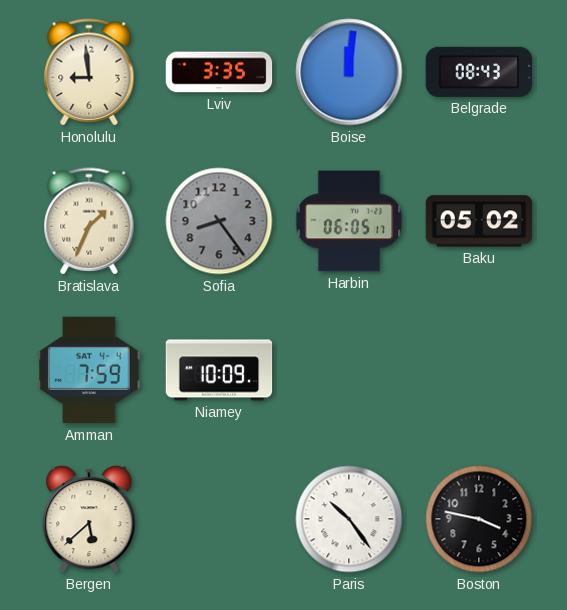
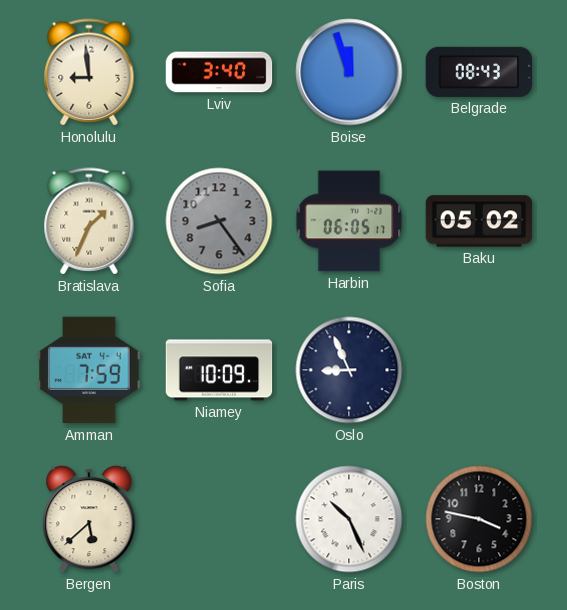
Lviv: 3:35 -> 3:40 (219, 72)
Boise: 12:01 -> 11:57 (349, 72)
Oslo: none -> 8:56 (349, 370)
Paris: 10:24 -> 10:26 (349, 519)
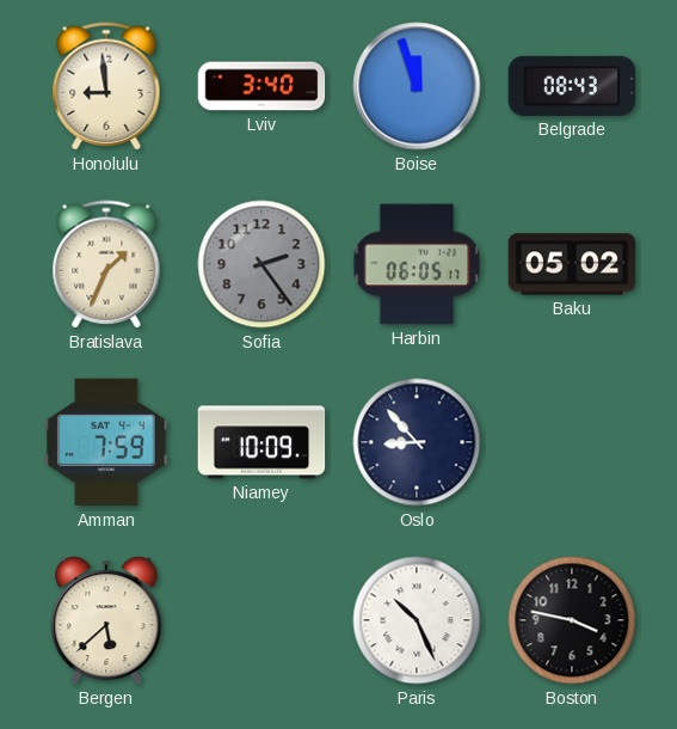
Sofia: 8:24 -> 2:24 (261, 264)
Oslo: 8:56 -> 8:53 (417, 442)
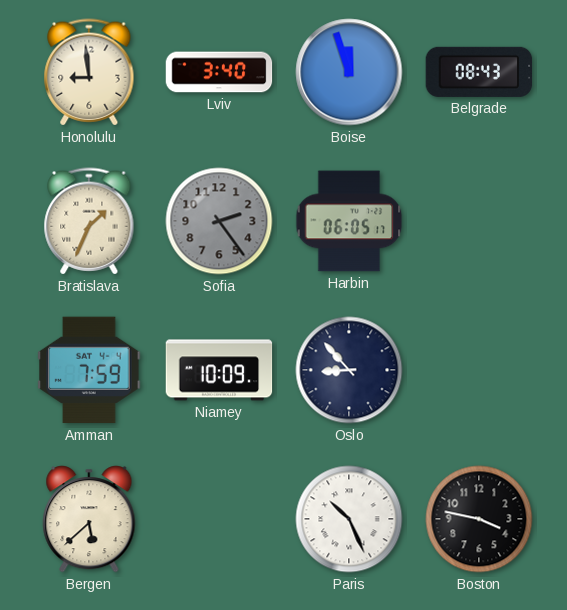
Baku: 05:02 -> none (572, 264)
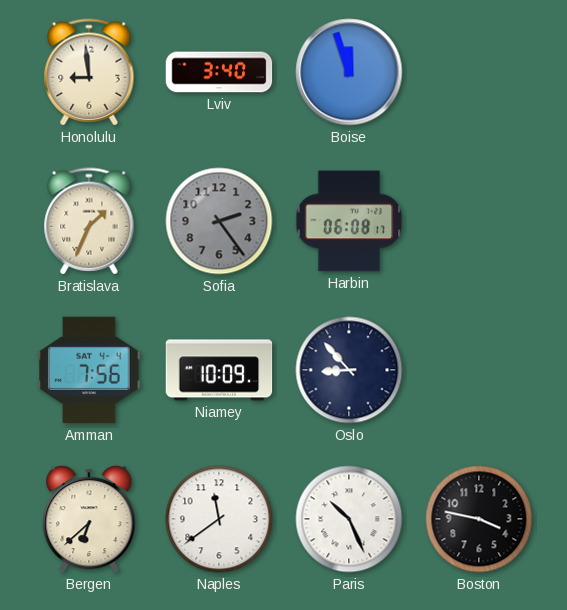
Belgrade: 08:43 -> none (479, 72)
Harbin: 06:05 -> 06:08 (349, 221)
Amman: 7:59 -> 7:56 (89, 370)
Bergen: 5:38 -> 6:38 (89, 519)
Naples: none -> 11:39 (219, 519)
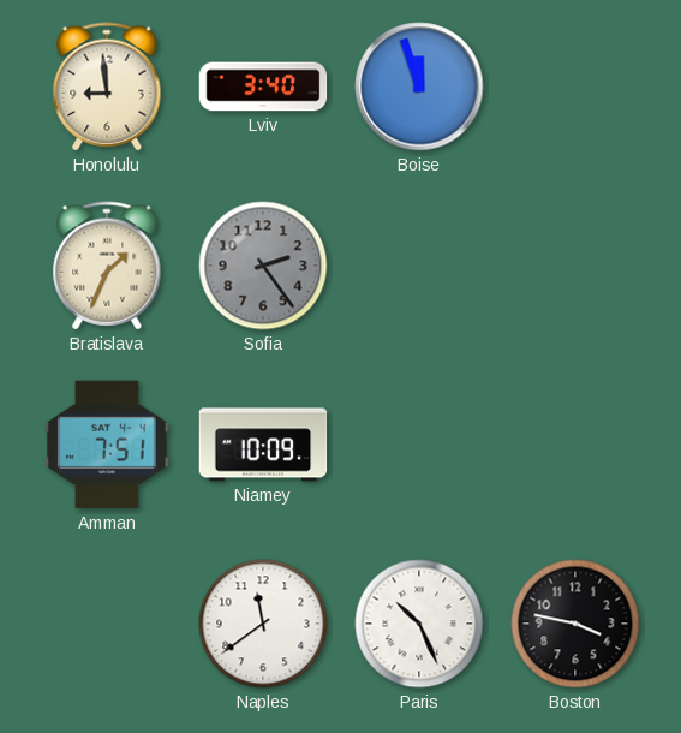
Harbin: 06:08 -> none (349, 221)
Amman: 7:56 -> 7:51 (107, 445)
Oslo: 8:53 -> none (349, 370)
Bergen: 6:38 -> none (89, 519)
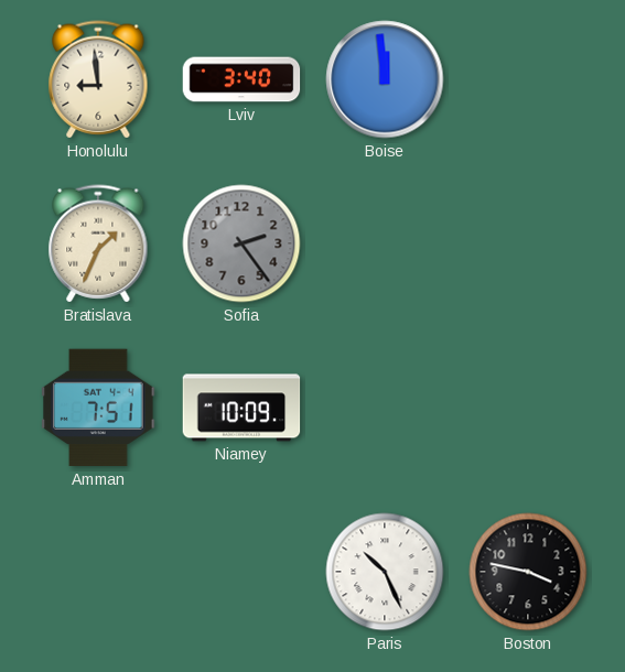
Boise: 11:57 -> 11:59 (385, 79)
Naples: 11:39 -> none (263, 624)
